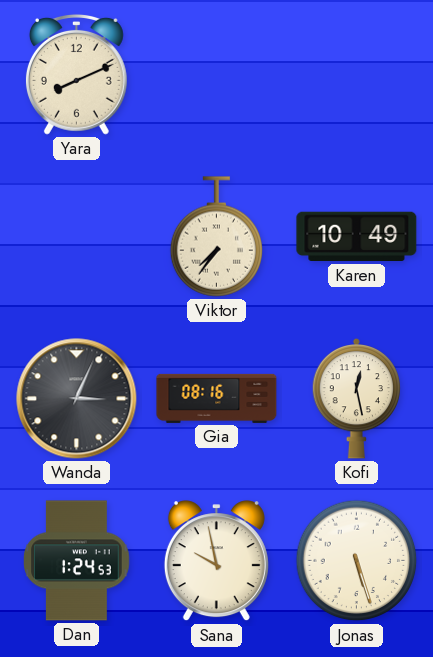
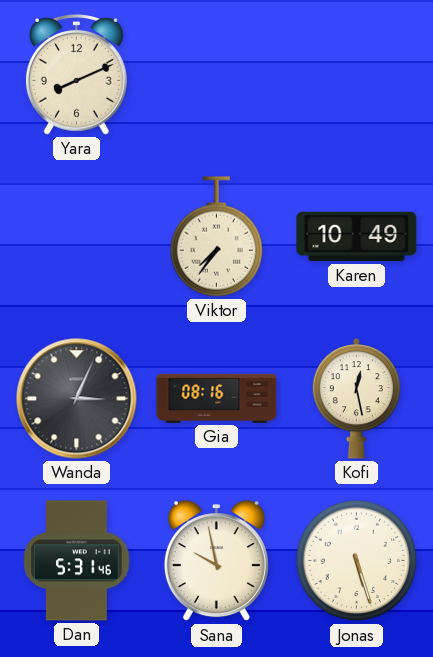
Dan: 1:24 -> 5:31 (77, 561)
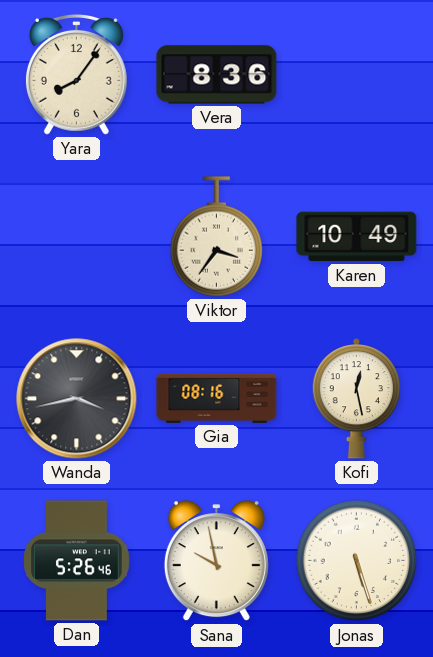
Yara: 8:11 -> 8:06 (76, 74)
Vera: none -> 8:36 (217, 75)
Viktor: 7:36 -> 3:36 (217, 237)
Wanda: 3:04 -> 3:43 (77, 399)
Dan: 5:31 -> 5:26 (77, 561)
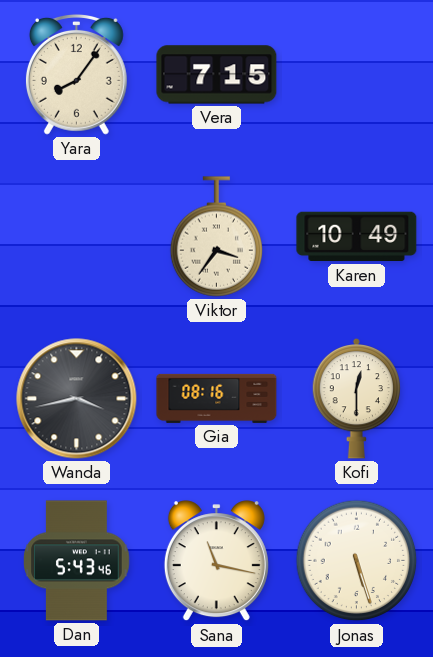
Vera: 8:36 -> 7:15 (217, 75)
Kofi: 12:28 -> 12:30 (356, 399)
Dan: 5:26 -> 5:43 (77, 561)
Sana: 9:58 -> 11:17 (216, 561)
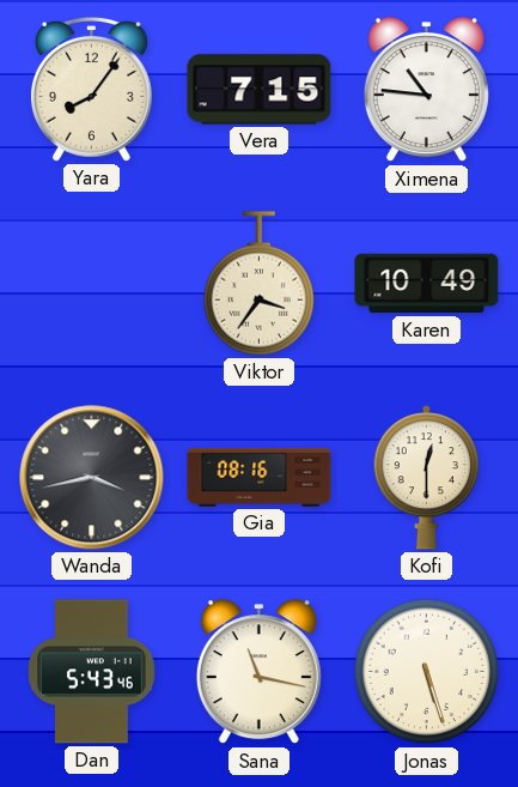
Ximena: none -> 10:46 (426, 90)
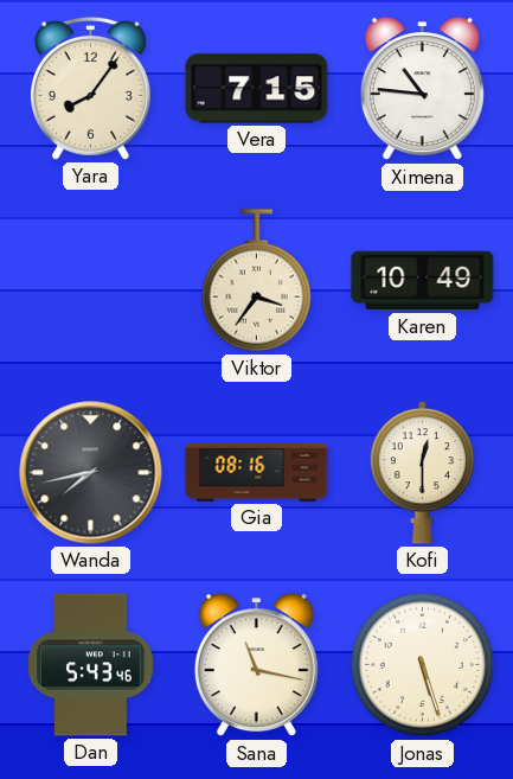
Wanda: 3:43 -> 7:43 (91, 473)
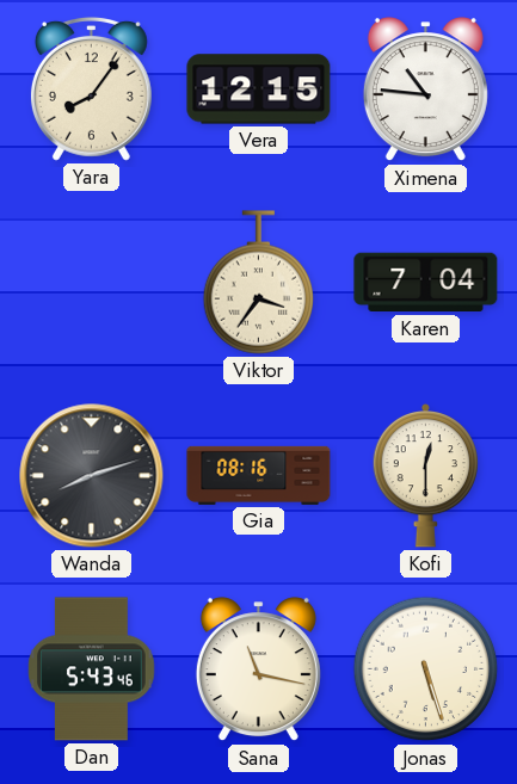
Vera: 7:15 -> 12:15 (259, 89)
Karen: 10:49 -> 7:04 (426, 283)
Wanda: 7:43 -> 8:12 (92, 476)
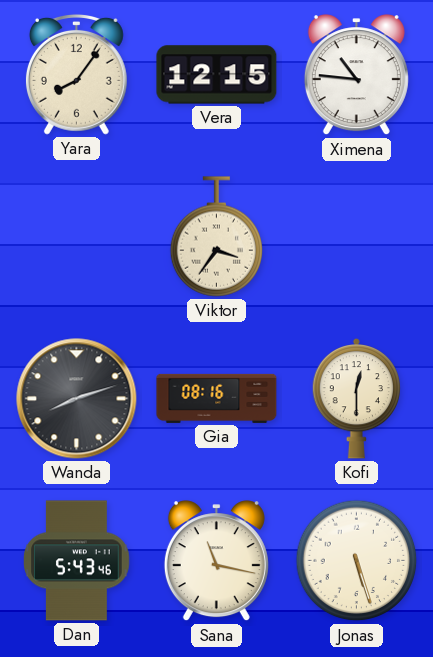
Karen: 7:04 -> none (426, 283)
